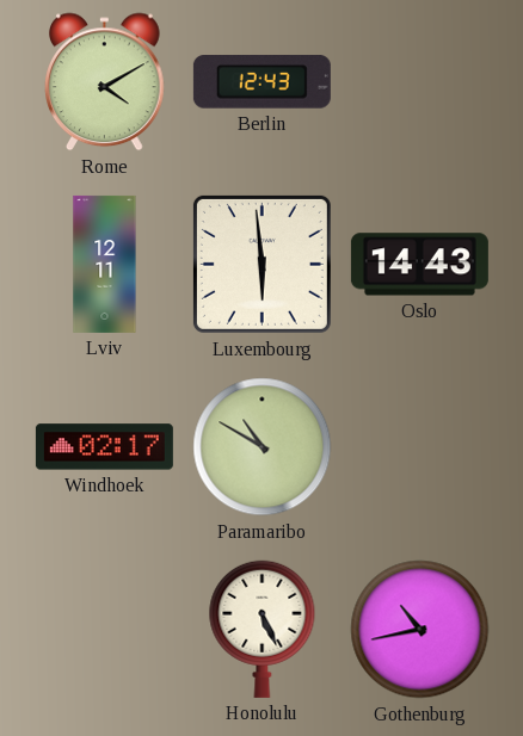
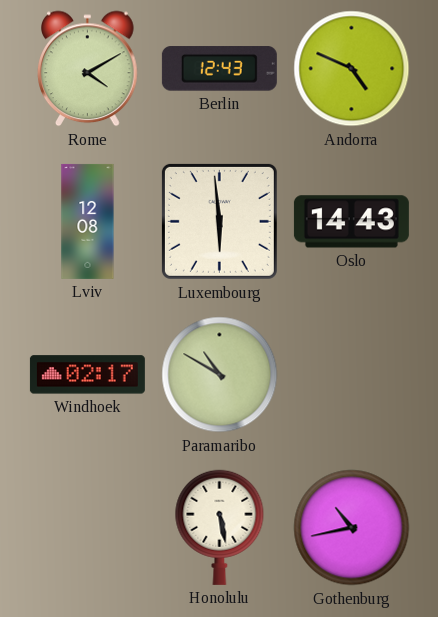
Andorra: none -> 4:49 (352, 69)
Lviv: 12:11 -> 12:08 (88, 221)
Honolulu: 5:26 -> 5:28 (220, 527)
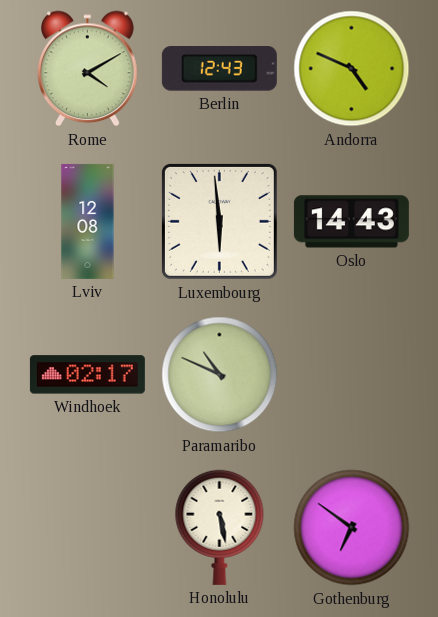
Paramaribo: 10:50 -> 10:49 (220, 375)
Gothenburg: 10:43 -> 6:51 (352, 528)
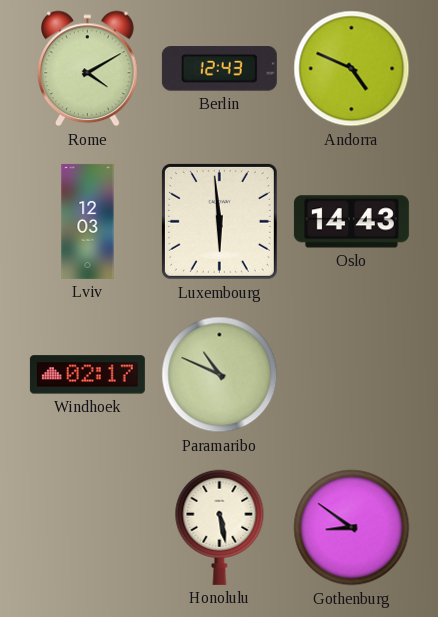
Lviv: 12:08 -> 12:03 (88, 221)
Gothenburg: 6:51 -> 8:51 (352, 528)
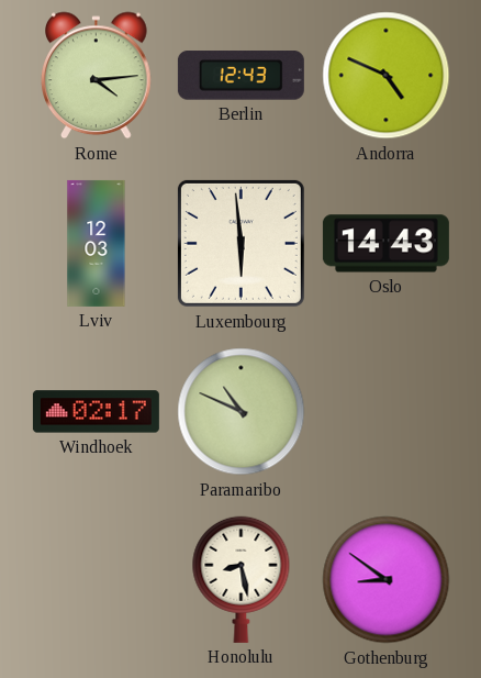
Rome: 4:10 -> 4:14 (97, 76)
Honolulu: 5:28 -> 8:28 (242, 579)
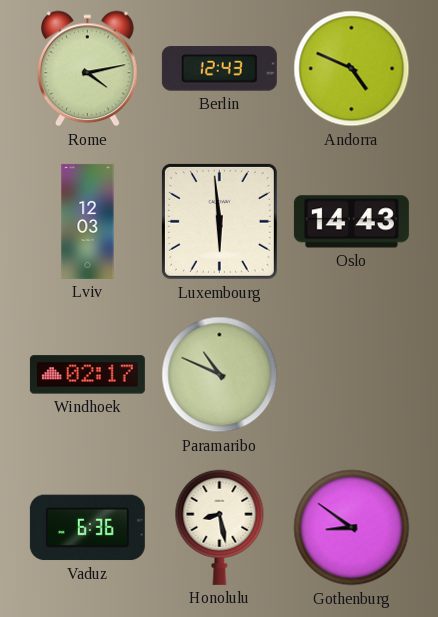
Rome: 4:14 -> 4:13 (88, 69)
Vaduz: none -> 6:36 (87, 528)
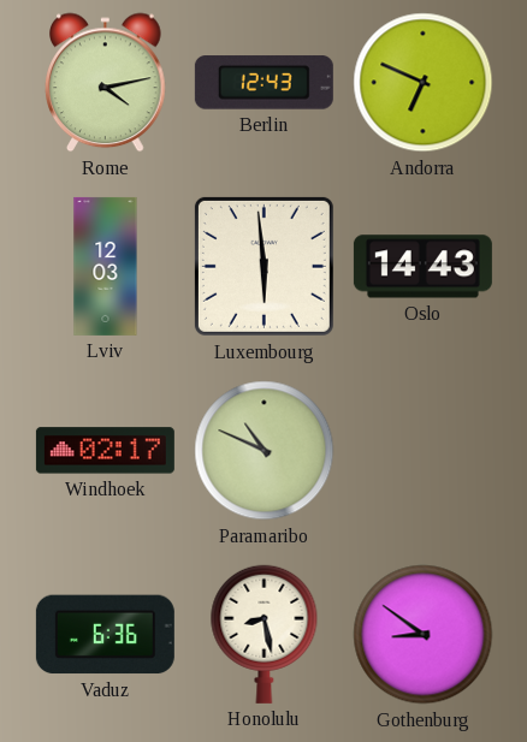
Andorra: 4:49 -> 6:49 (424, 83)
